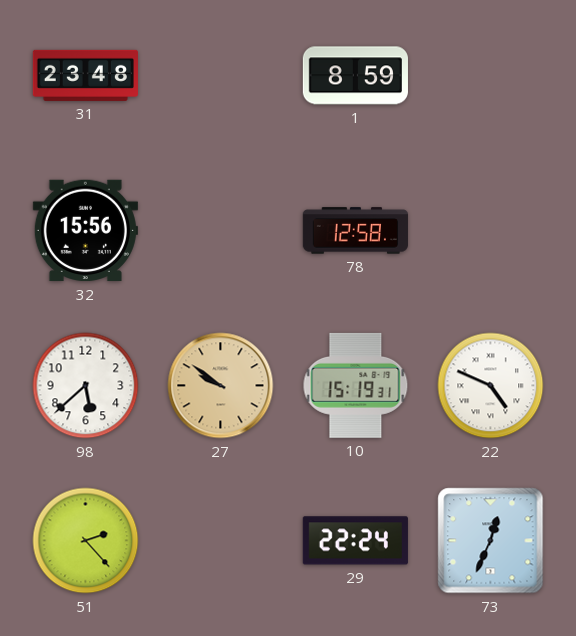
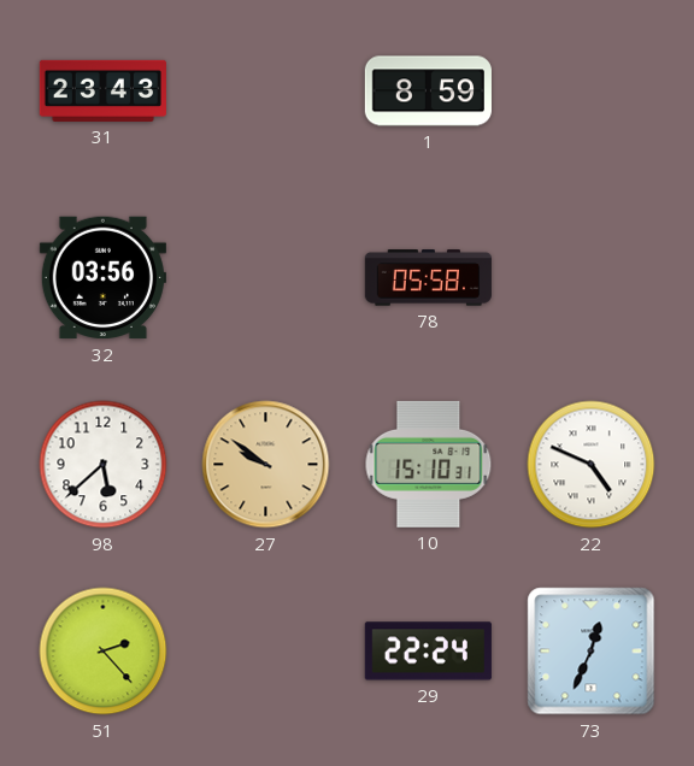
31: 23:48 -> 23:43 (102, 90)
32: 15:56 -> 03:56 (102, 278)
78: 12:58 -> 05:58 (428, 278)
10: 15:19 -> 15:10 (429, 464)
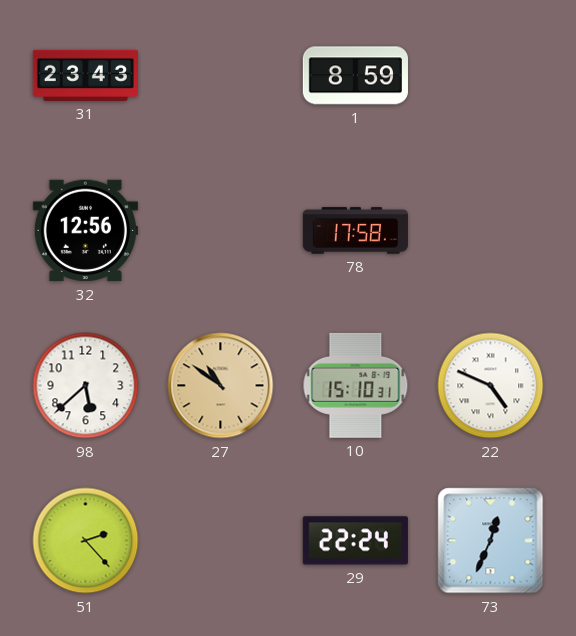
32: 03:56 -> 12:56 (85, 231)
78: 05:58 -> 17:58 (355, 231)
27: 9:51 -> 10:51 (221, 386)
